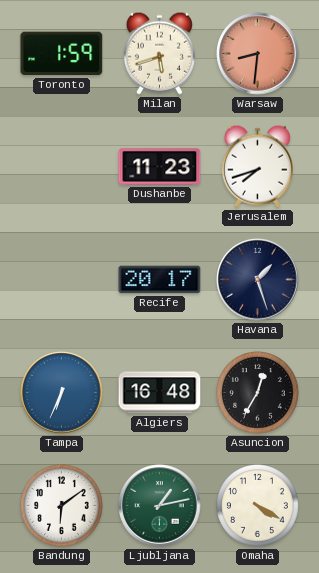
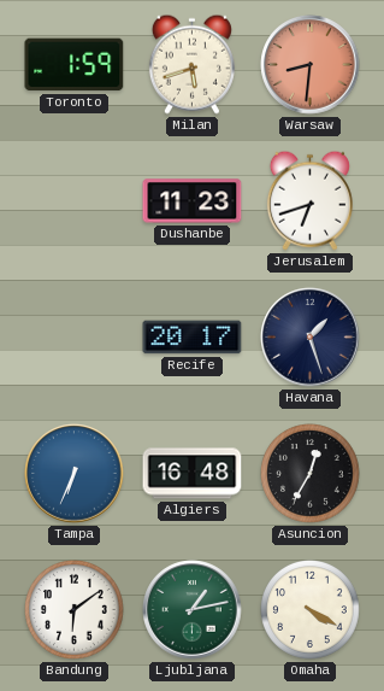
Jerusalem: 7:42 -> 6:42 (309, 200)
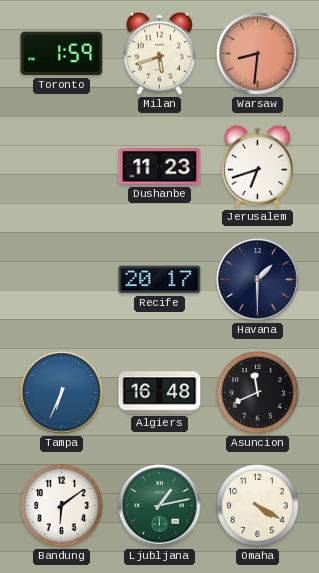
Havana: 1:27 -> 1:30 (258, 280)
Asuncion: 12:35 -> 11:41 (258, 393)
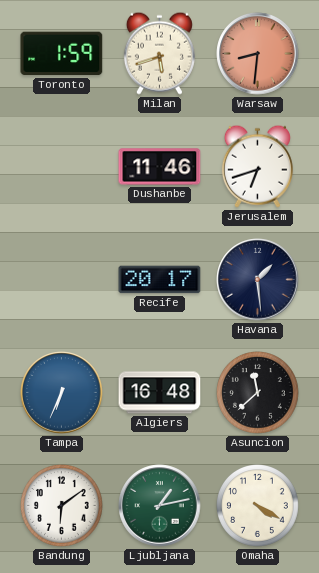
Dushanbe: 11:23 -> 11:46 (160, 167)
Havana: 1:30 -> 1:29 (258, 280)
Asuncion: 11:41 -> 11:38 (258, 393)
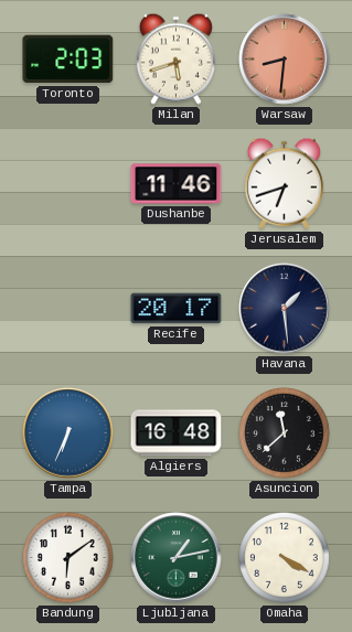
Toronto: 1:59 -> 2:03 (68, 60)
